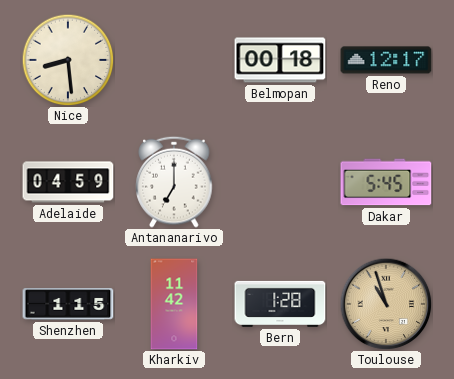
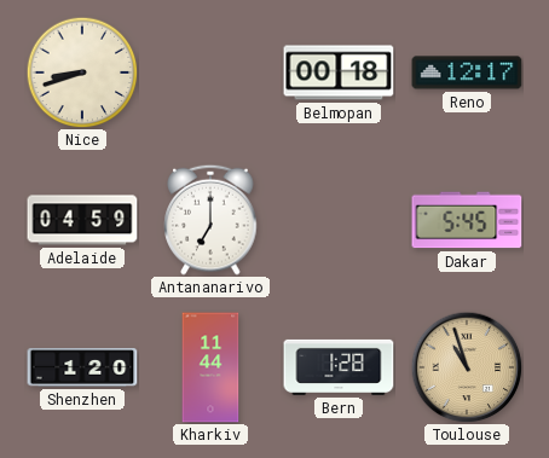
Nice: 8:29 -> 8:42 (82, 73)
Shenzhen: 1:15 -> 1:20 (82, 367)
Kharkiv: 11:42 -> 11:44 (210, 367)
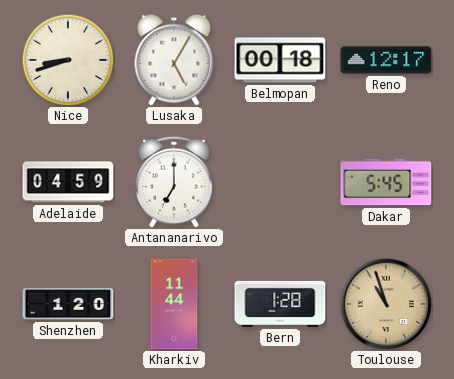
Lusaka: none -> 5:05 (174, 60)
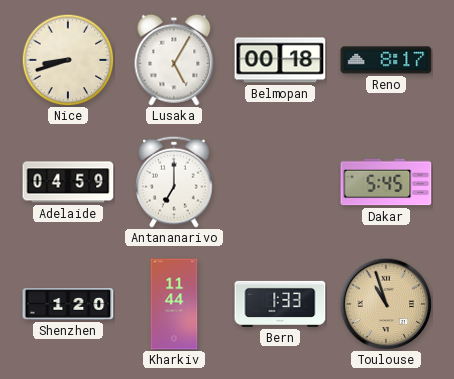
Reno: 12:17 -> 8:17 (386, 60)
Bern: 1:28 -> 1:33 (280, 304)
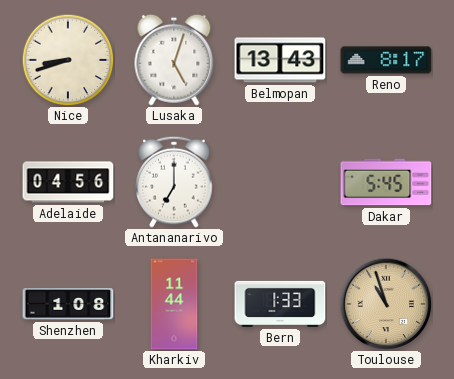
Lusaka: 5:05 -> 5:03 (174, 60)
Belmopan: 00:18 -> 13:43 (280, 60)
Adelaide: 04:59 -> 04:56 (68, 182)
Shenzhen: 1:20 -> 1:08 (68, 304)
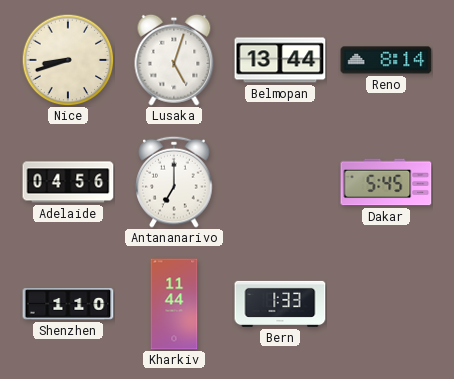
Belmopan: 13:43 -> 13:44 (280, 60)
Reno: 8:17 -> 8:14 (386, 60)
Shenzhen: 1:08 -> 1:10 (68, 304)
Toulouse: 10:57 -> none (386, 304)
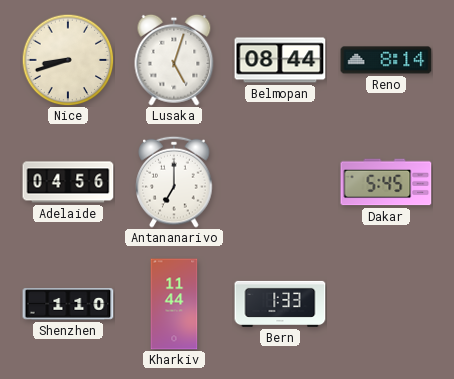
Belmopan: 13:44 -> 08:44 (280, 60)
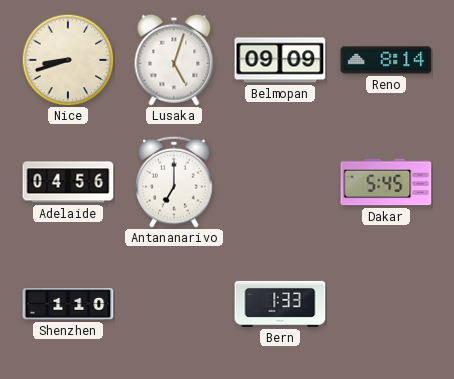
Belmopan: 08:44 -> 09:09 (280, 60)
Kharkiv: 11:44 -> none (174, 304)
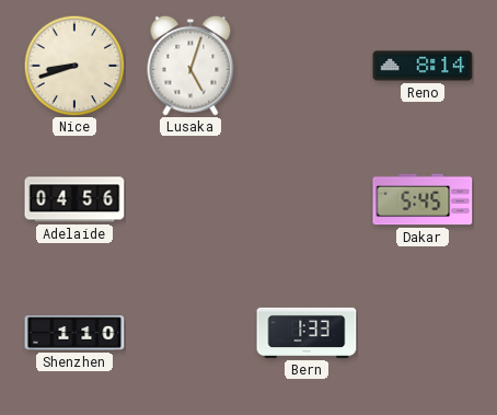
Belmopan: 09:09 -> none (280, 60)
Antananarivo: 7:00 -> none (174, 182)
